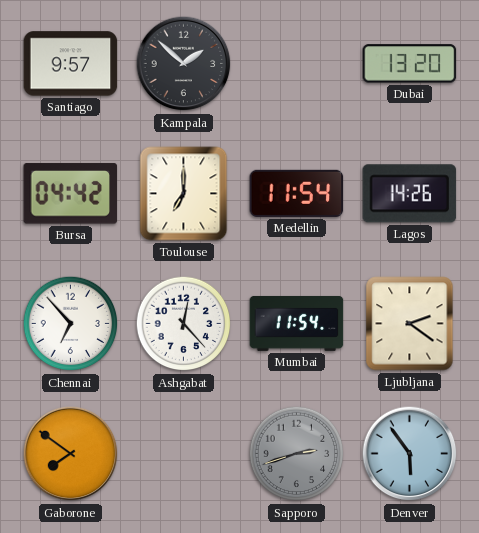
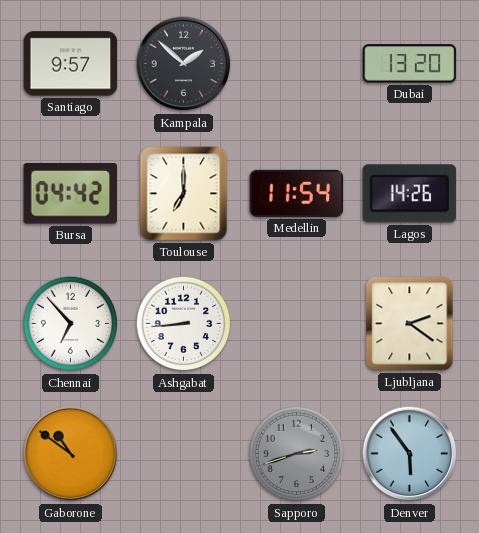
Ashgabat: 12:23 -> 8:44 (184, 324)
Mumbai: 11:54 -> none (297, 323)
Gaborone: 7:51 -> 10:51 (71, 454)
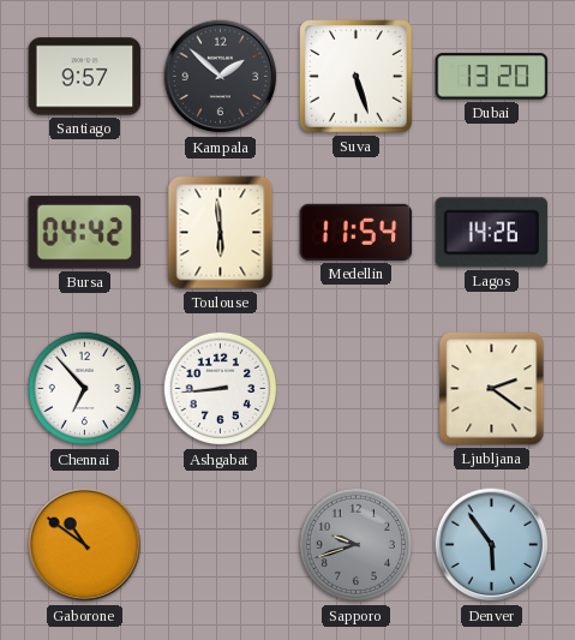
Suva: none -> 5:27 (357, 77)
Toulouse: 7:00 -> 5:59 (221, 233)
Sapporo: 2:42 -> 9:42 (357, 545)
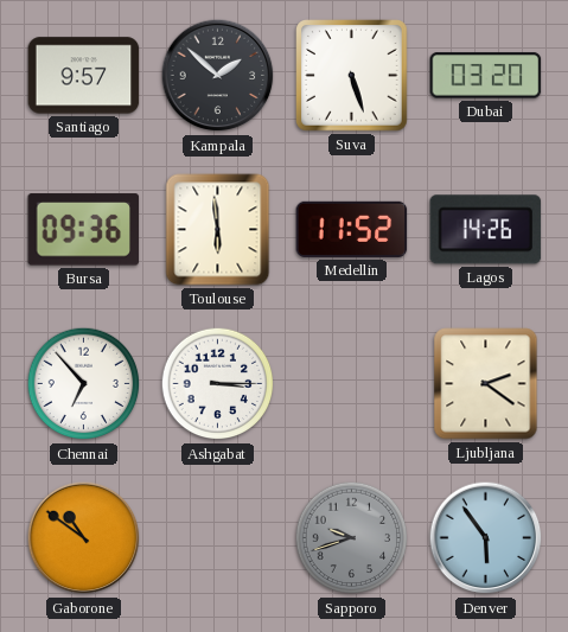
Dubai: 13:20 -> 03:20 (486, 76)
Bursa: 04:42 -> 09:36 (84, 230)
Medellin: 11:54 -> 11:52 (352, 229)
Ashgabat: 8:44 -> 3:15 (218, 384)
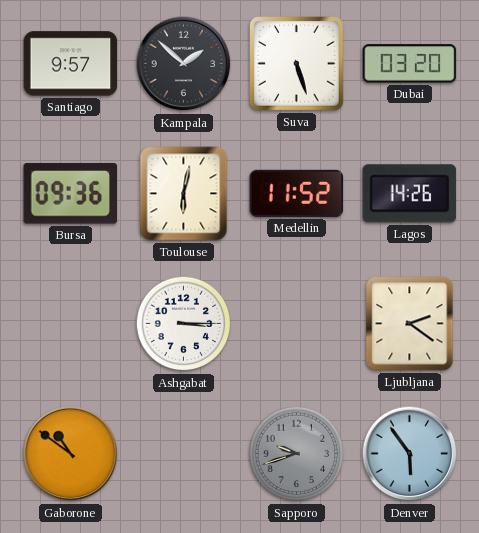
Toulouse: 5:59 -> 6:02 (184, 194)
Chennai: 6:53 -> none (84, 384)
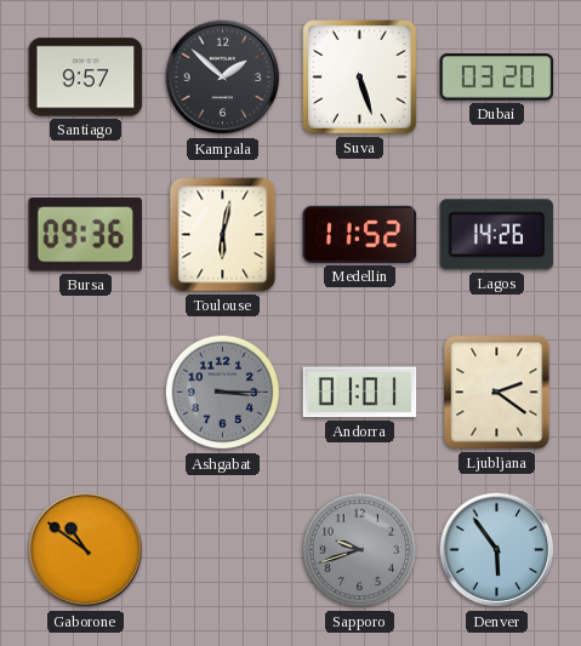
Ashgabat dial: white -> grey (223, 393)
Andorra: none -> 01:01 (360, 393)
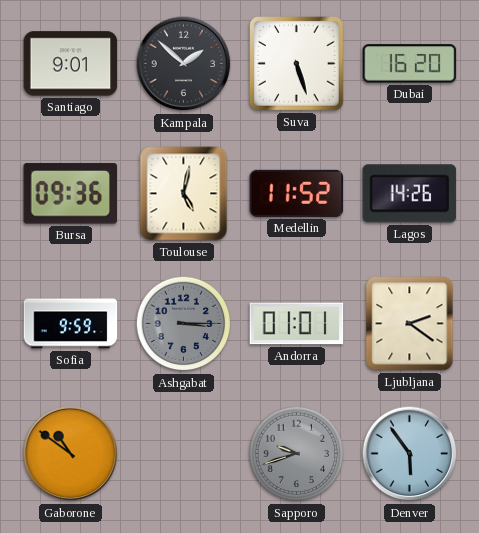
Santiago: 9:57 -> 9:01 (71, 64)
Dubai: 03:20 -> 16:20 (410, 64)
Toulouse: 6:02 -> 5:02 (184, 194)
Sofia: none -> 9:59 (71, 324)
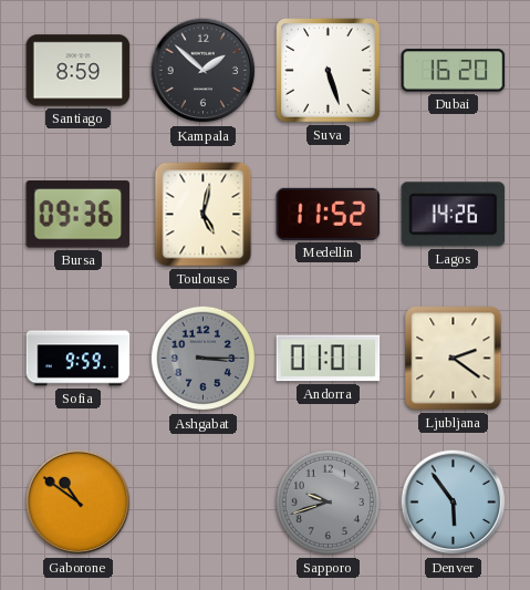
Santiago: 9:01 -> 8:59 (79, 71)
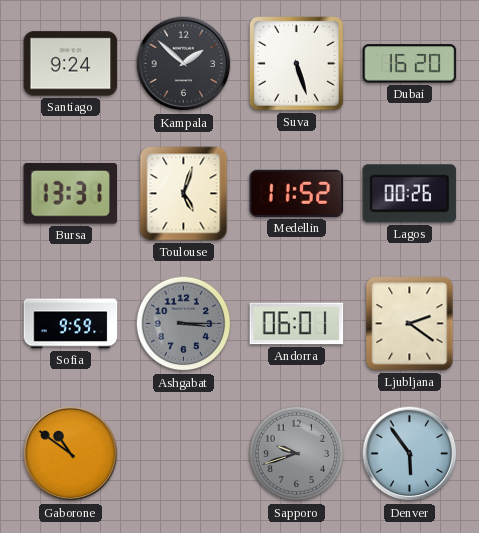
Santiago: 8:59 -> 9:24 (71, 64)
Bursa: 09:36 -> 13:31 (71, 194)
Toulouse: 5:02 -> 5:03 (184, 194)
Lagos: 14:26 -> 00:26 (410, 194)
Andorra: 01:01 -> 06:01 (297, 324)
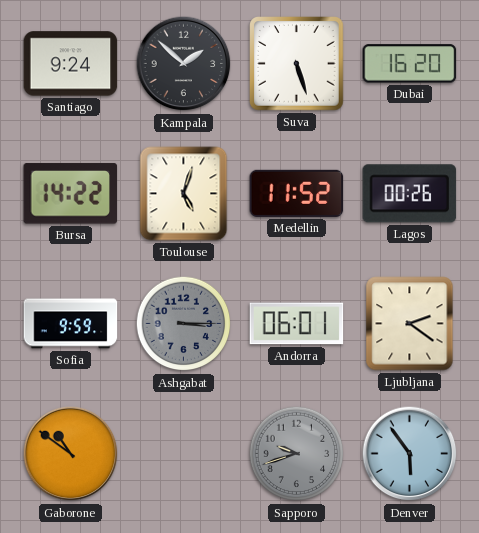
Bursa: 13:31 -> 14:22 (71, 194)
